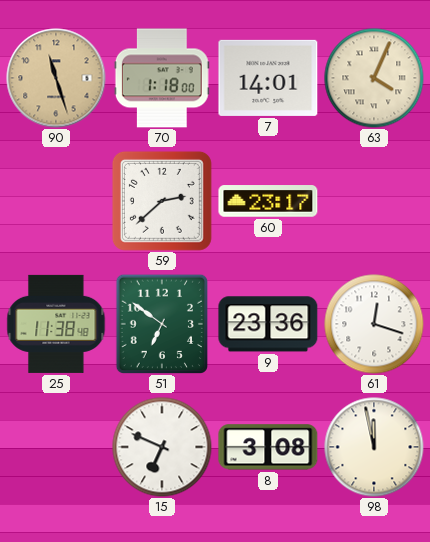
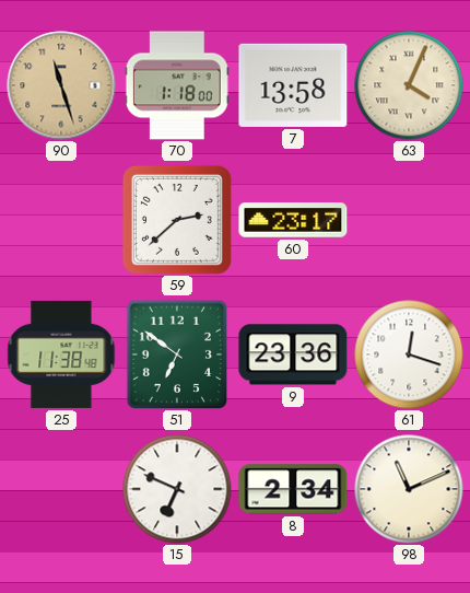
7: 14:01 -> 13:58 (293, 85)
8: 3:08 -> 2:34 (293, 489)
98: 11:58 -> 11:11 (409, 489)
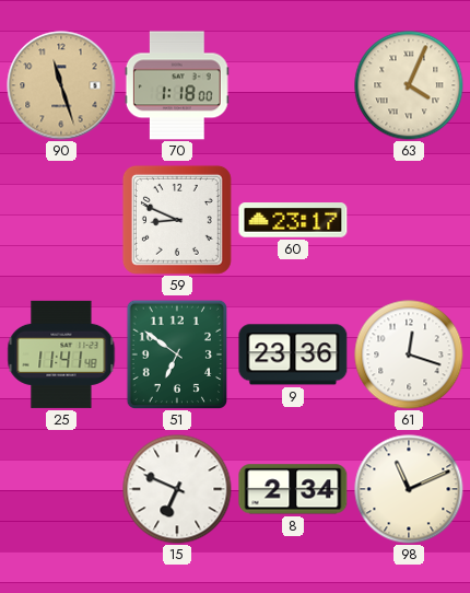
7: 13:58 -> none (293, 85)
59: 2:38 -> 8:49 (177, 220)
25: 11:38 -> 11:41 (61, 354)
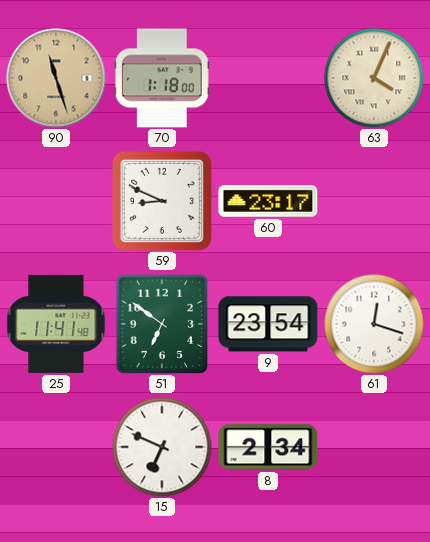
9: 23:36 -> 23:54 (268, 324)
98: 11:11 -> none (409, 489)
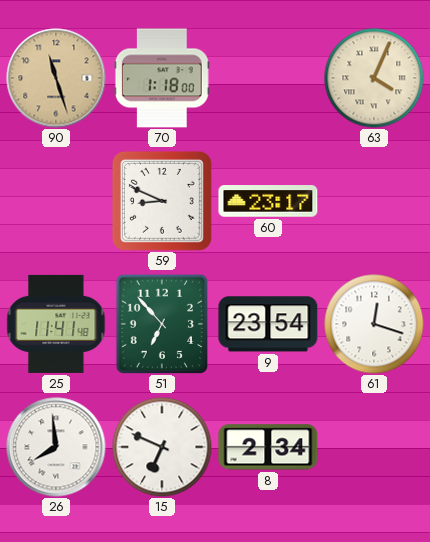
51: 6:51 -> 6:53 (161, 323)
26: none -> 7:59 (56, 447)
